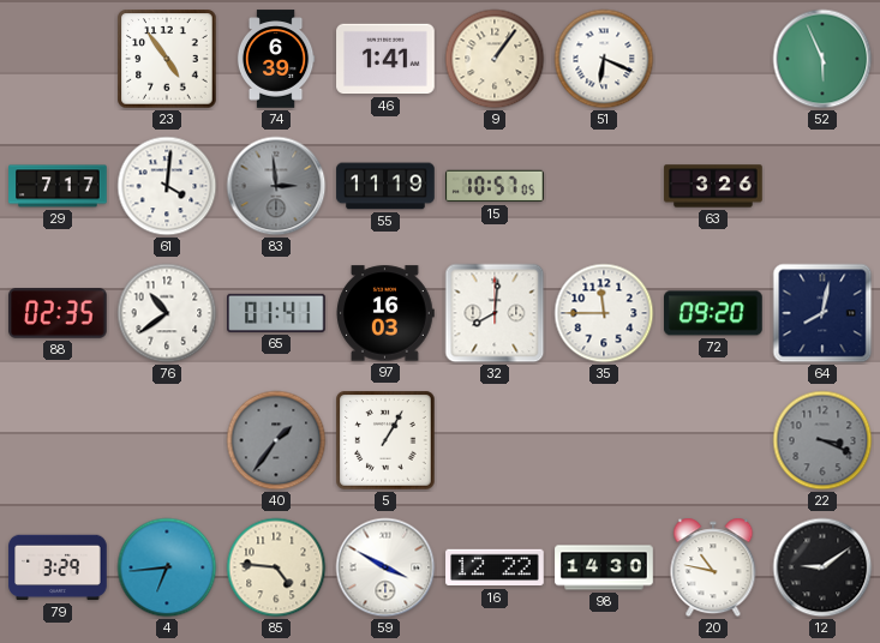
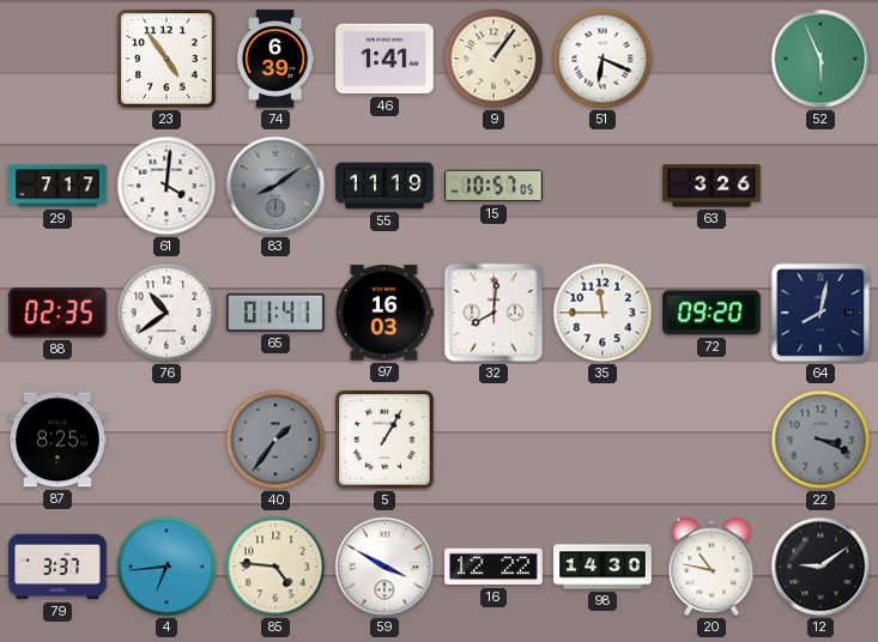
83: 2:59 -> 8:09 (275, 186)
87: none -> 8:25 (57, 440)
79: 3:29 -> 3:37 (57, 567)
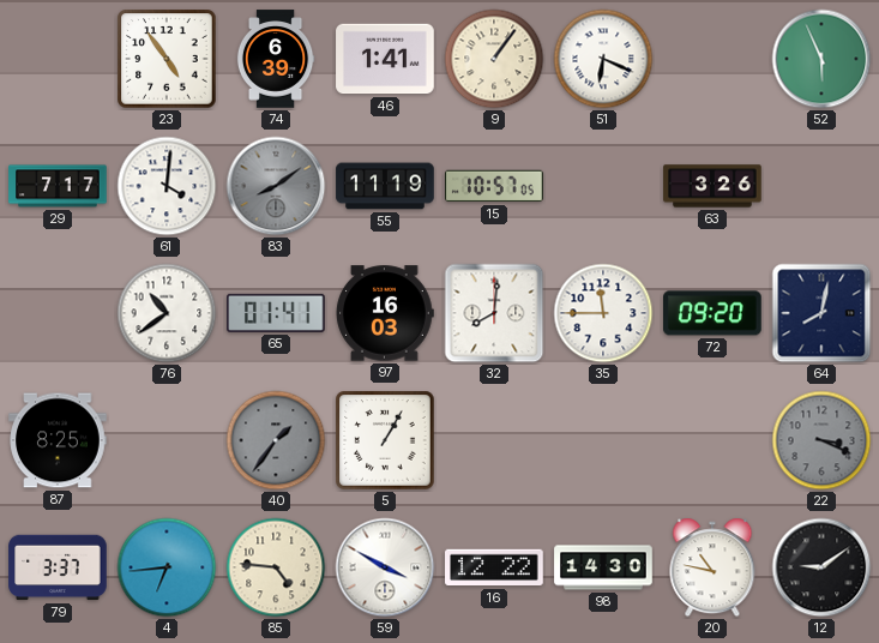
88: 02:35 -> none (57, 313)
